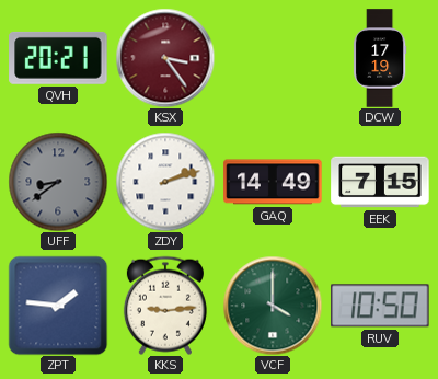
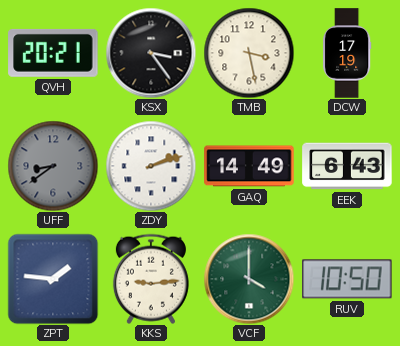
KSX dial: burgundy -> black (151, 53)
TMB: none -> 3:28 (249, 53)
EEK: 7:15 -> 6:43 (347, 166)
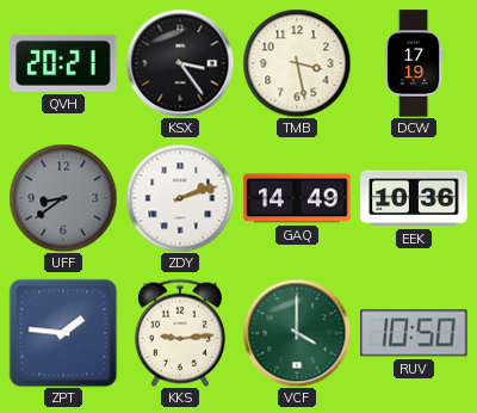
EEK: 6:43 -> 10:36 (414, 198)
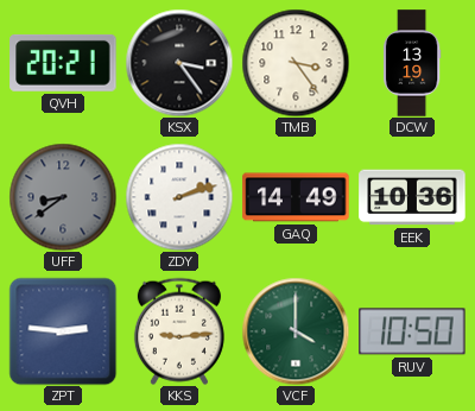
TMB: 3:28 -> 3:24 (296, 63)
DCW: 17:19 -> 13:19 (412, 63)
ZPT: 1:46 -> 2:46 (63, 331)
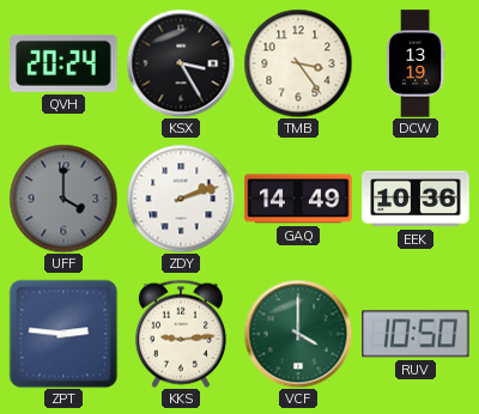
QVH: 20:21 -> 20:24 (63, 63)
KSX: 3:24 -> 3:25 (181, 63)
UFF: 8:39 -> 4:00 (63, 199)
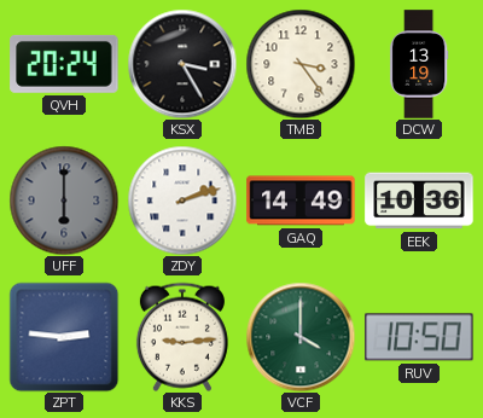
UFF: 4:00 -> 6:00 (64, 201)
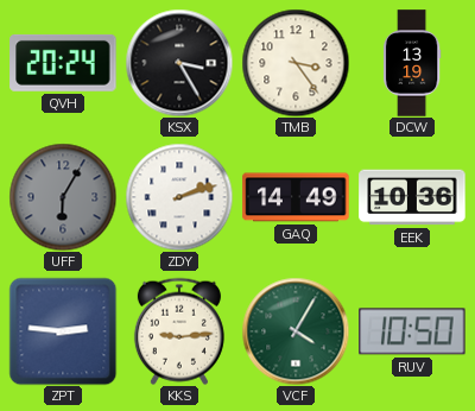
UFF: 6:00 -> 6:05 (63, 197)
VCF: 4:00 -> 4:05 (296, 331)
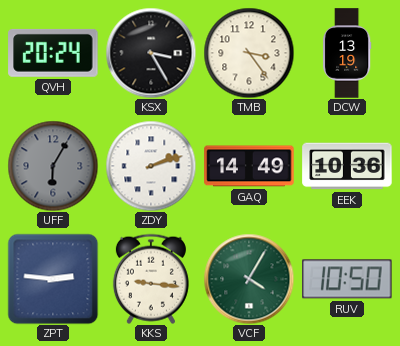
KKS: 9:14 -> 9:16 (151, 279)
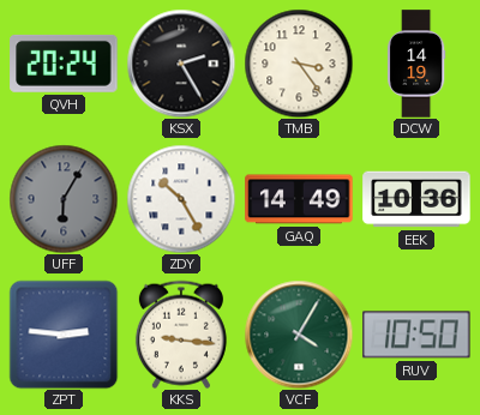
KSX: 3:25 -> 2:25 (181, 64)
DCW: 13:19 -> 14:19 (416, 64)
ZDY: 2:12 -> 10:25 (181, 199)
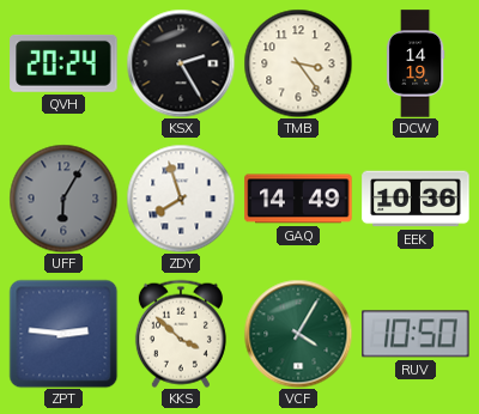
ZDY: 10:25 -> 7:57 (181, 199)
KKS: 9:16 -> 3:52 (181, 334)
